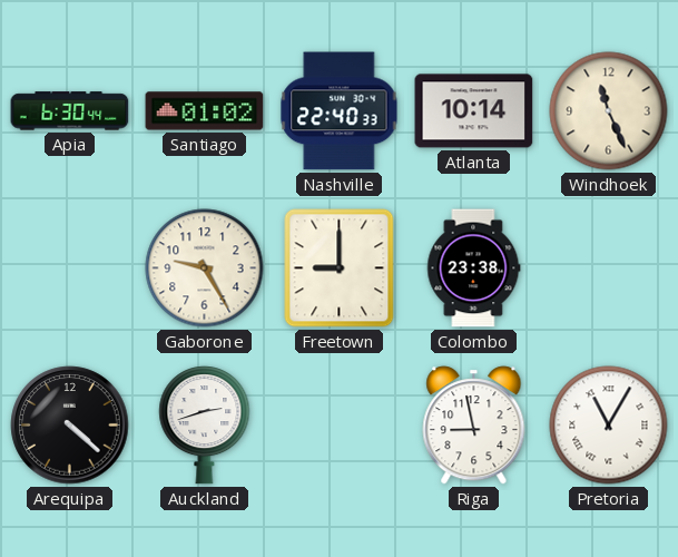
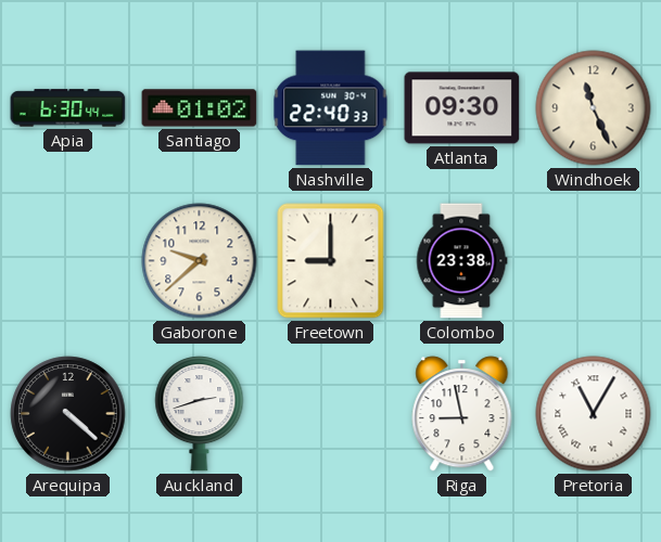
Atlanta: 10:14 -> 09:30 (462, 108)
Gaborone: 9:25 -> 9:38 (200, 261)
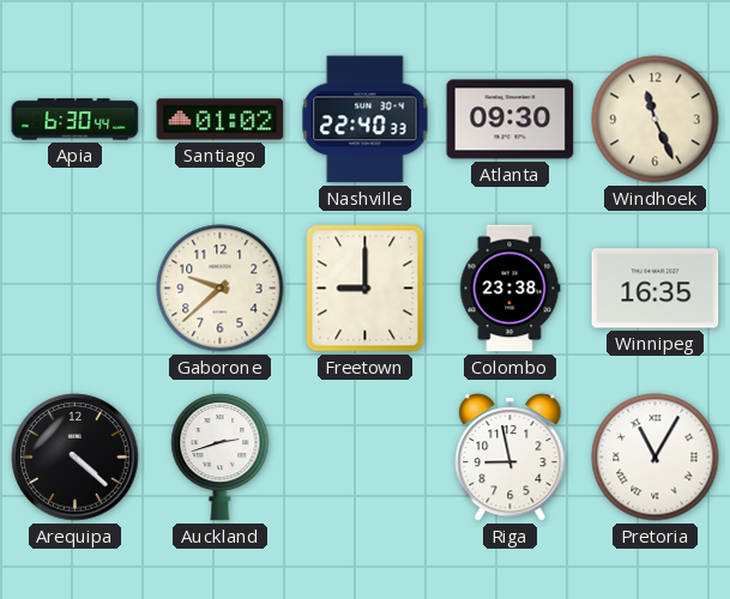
Winnipeg: none -> 16:35 (656, 289)
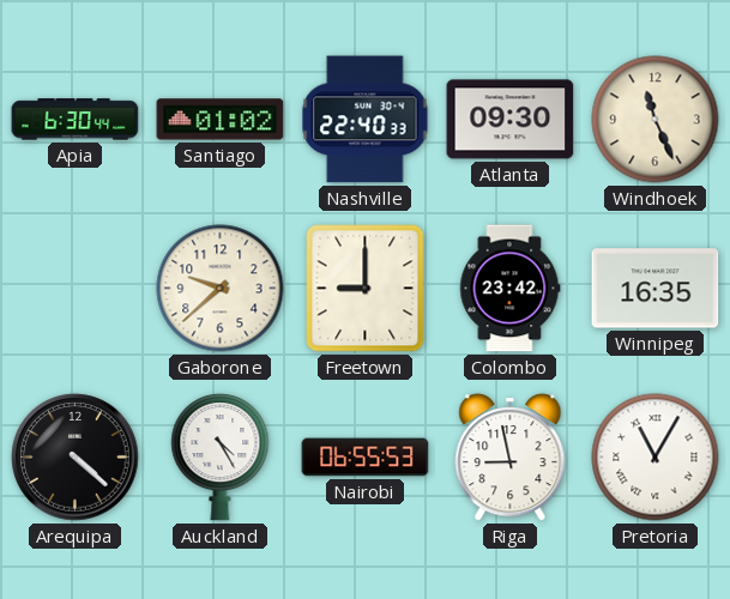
Colombo: 23:38 -> 23:42 (511, 289)
Auckland: 2:42 -> 4:25 (221, 458)
Nairobi: none -> 06:55 (366, 458)
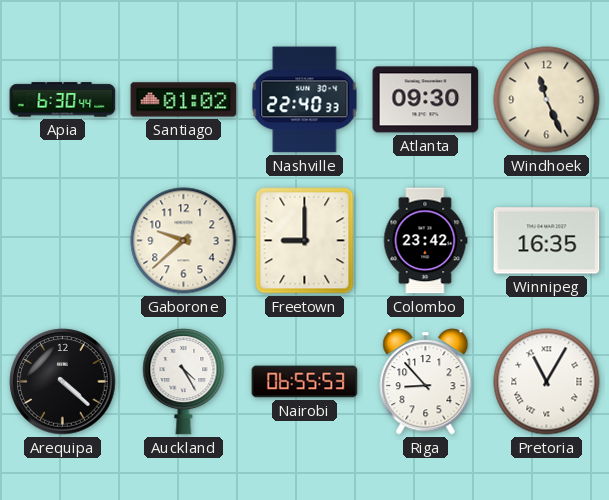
Riga: 8:58 -> 8:53 (426, 382)
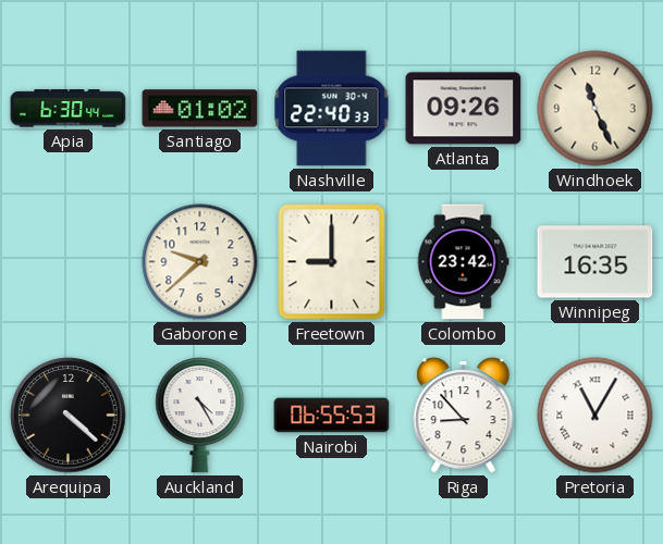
Atlanta: 09:30 -> 09:26 (464, 109)
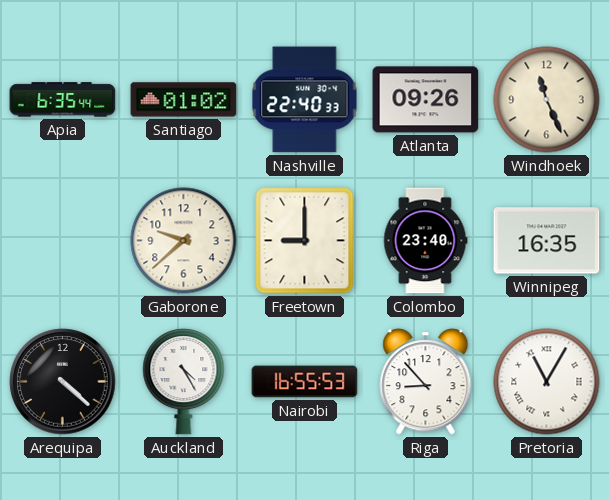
Apia: 6:30 -> 6:35 (63, 100)
Colombo: 23:42 -> 23:40 (426, 241)
Nairobi: 06:55 -> 16:55 (305, 382)
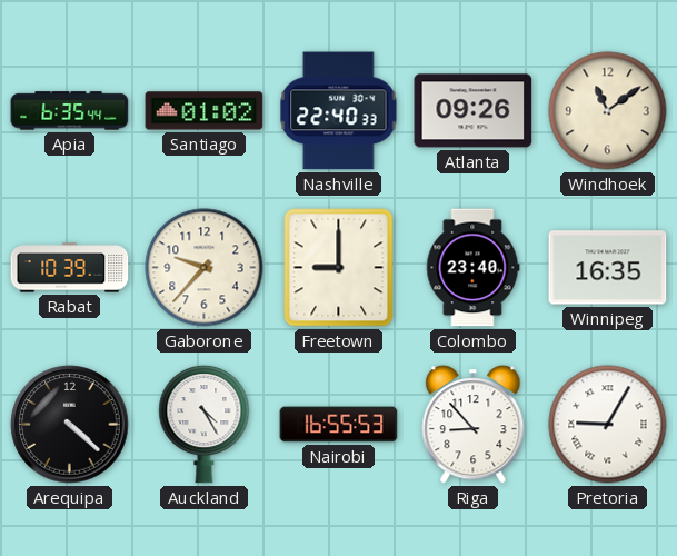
Windhoek: 11:26 -> 11:09 (608, 111)
Rabat: none -> 10:39 (70, 268)
Gaborone: 9:38 -> 9:37 (205, 268)
Pretoria: 11:05 -> 9:05 (608, 425)
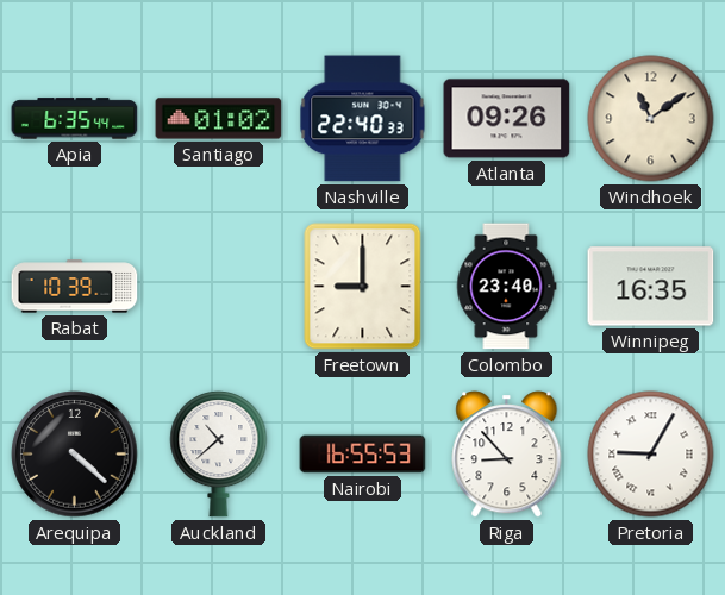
Gaborone: 9:37 -> none (205, 268)
Auckland: 4:25 -> 10:38 (219, 455)
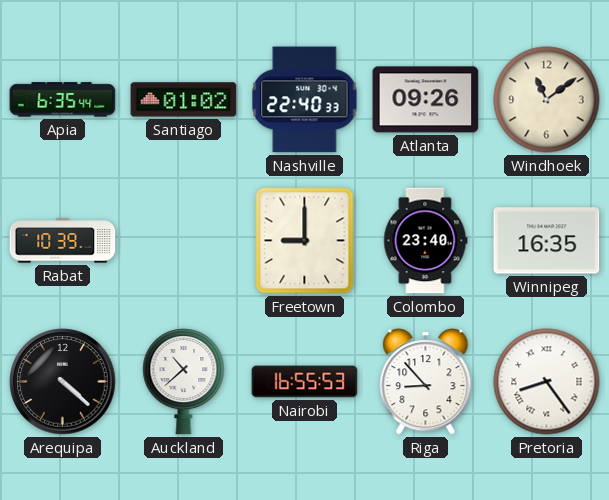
Pretoria: 9:05 -> 8:24 (547, 382)
